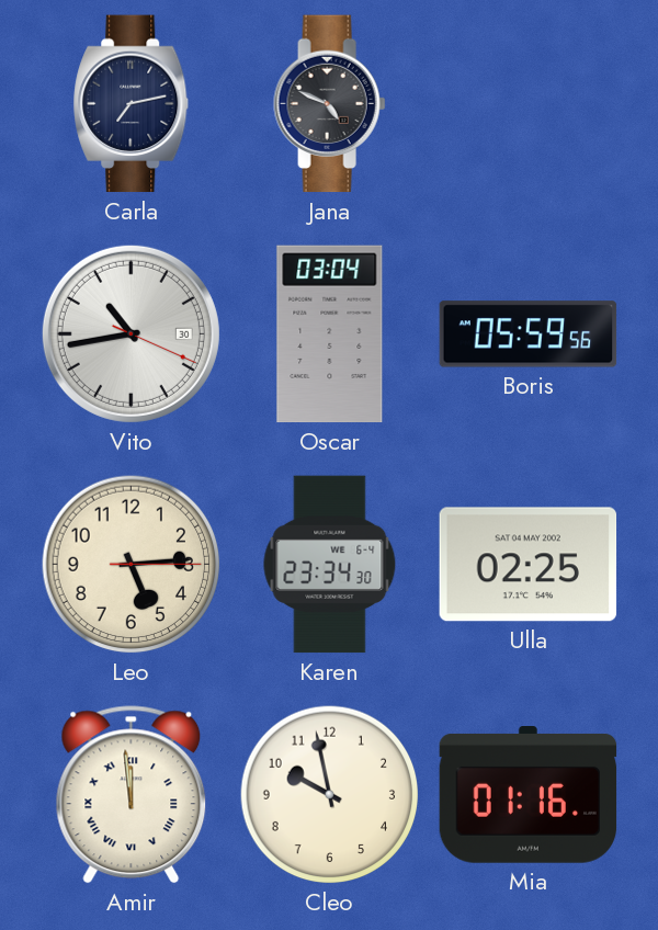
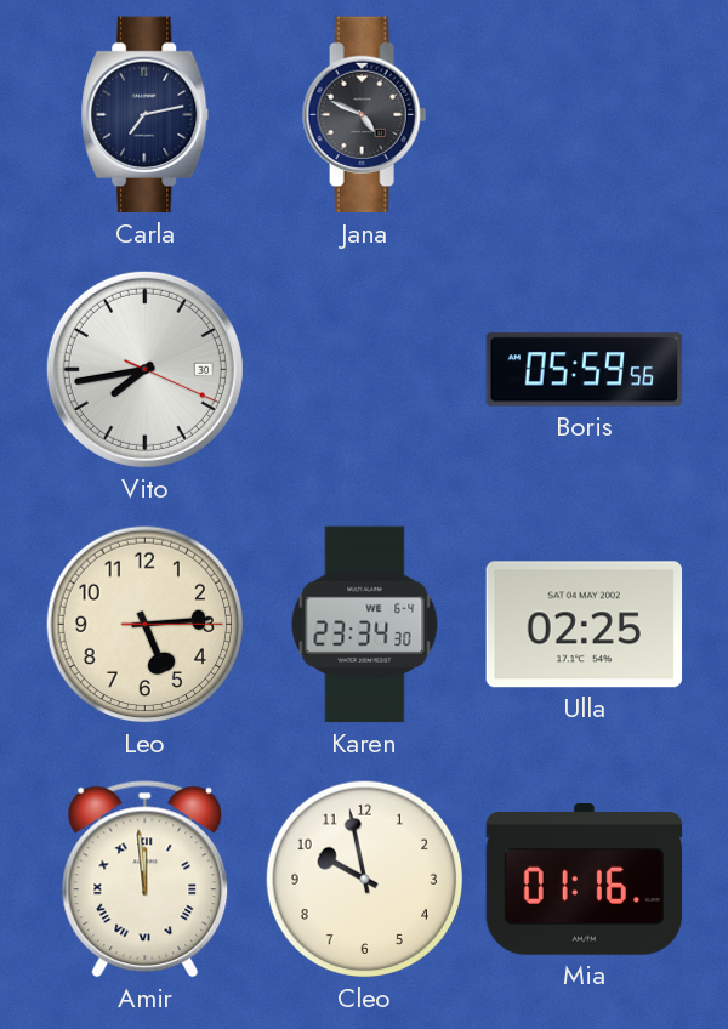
Vito: 10:43 -> 7:43 (144, 369)
Oscar: 03:04 -> none (330, 334)
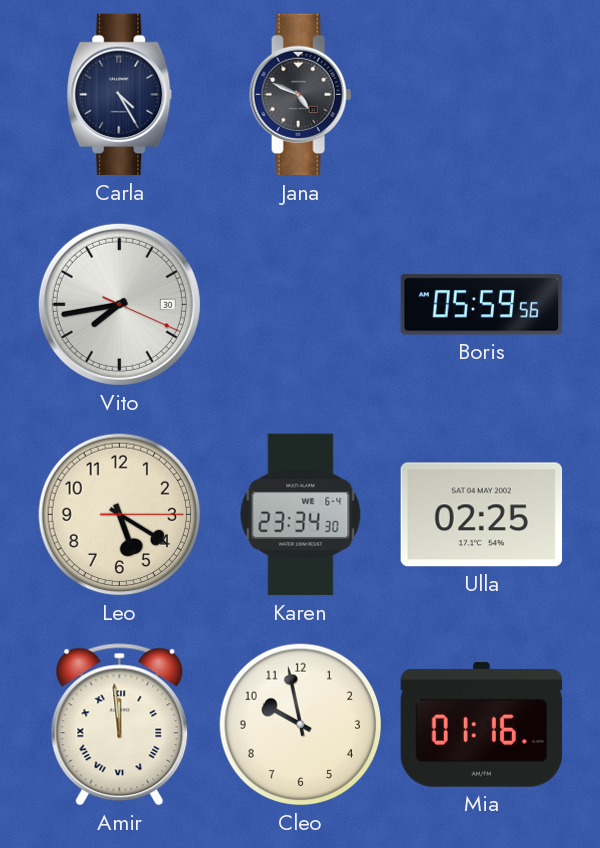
Carla: 7:13 -> 4:25 (120, 95)
Leo: 5:14 -> 5:20 (120, 515)
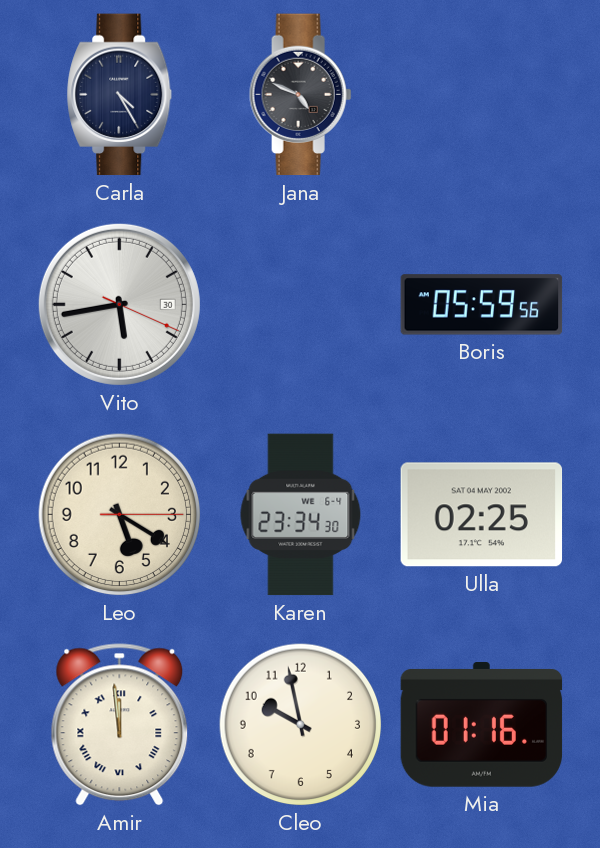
Vito: 7:43 -> 5:43 (119, 304)
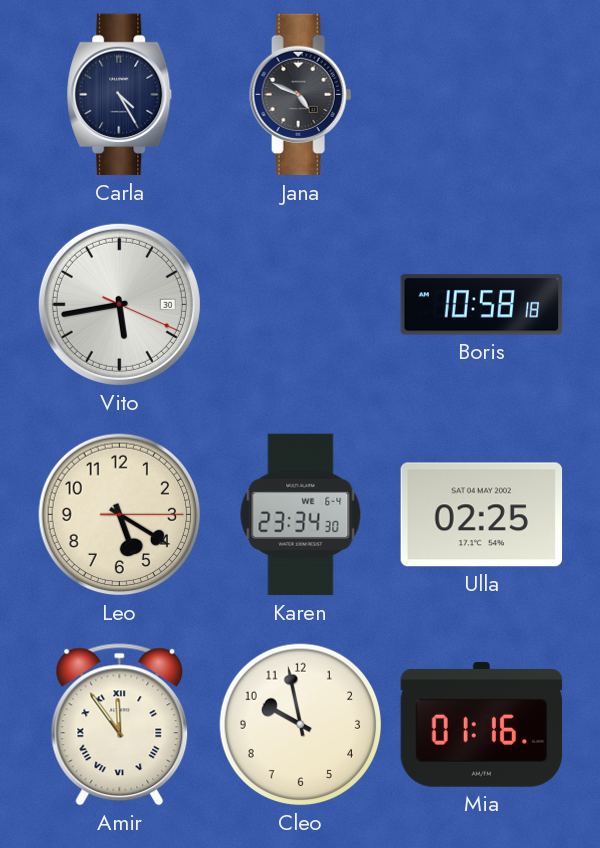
Boris: 05:59 -> 10:58 (482, 305)
Amir: 11:59 -> 11:54 (120, 725)
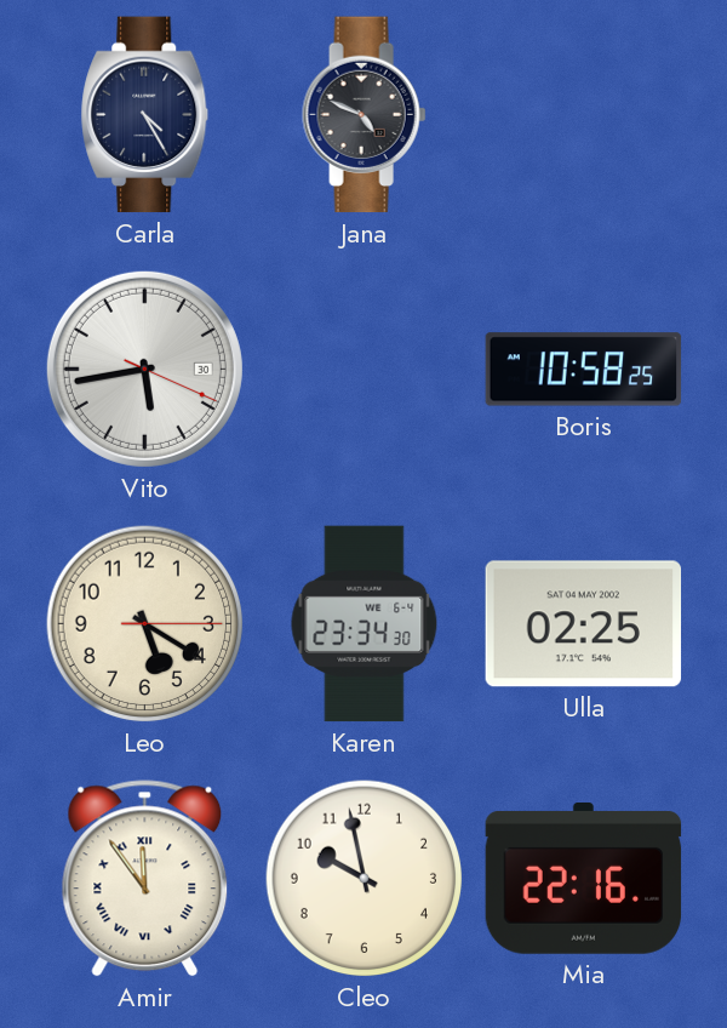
Boris: 10:58:18 -> 10:58:25 (584, 370)
Mia: 01:16 -> 22:16 (584, 879)
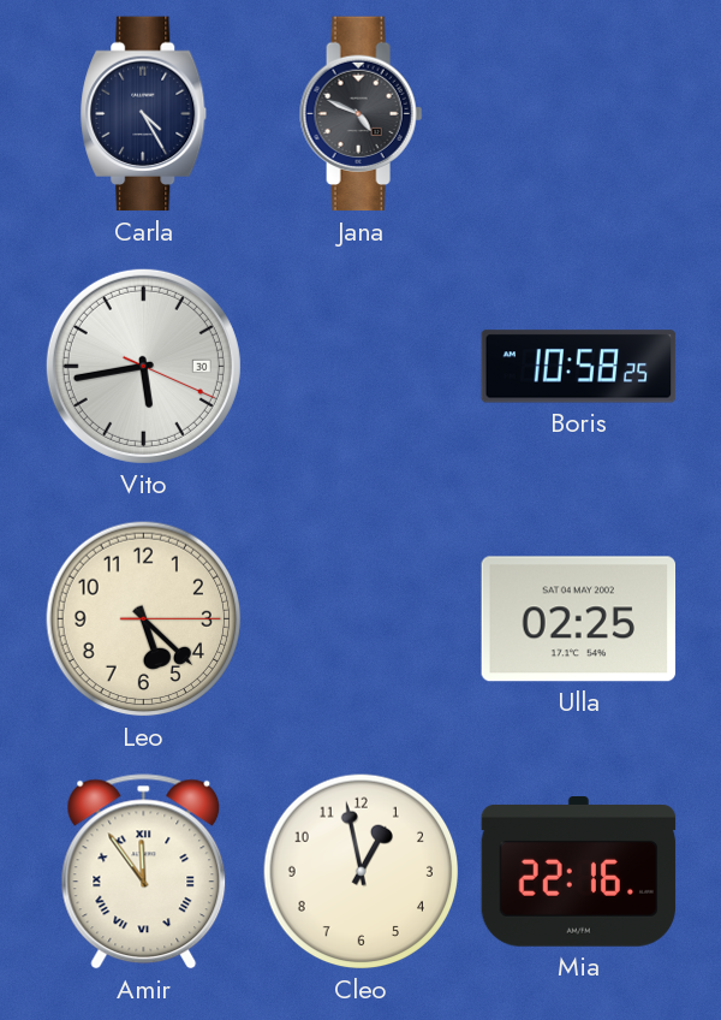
Leo: 5:20 -> 5:22 (144, 619)
Karen: 23:34 -> none (365, 624)
Cleo: 9:58 -> 12:58 (362, 872)
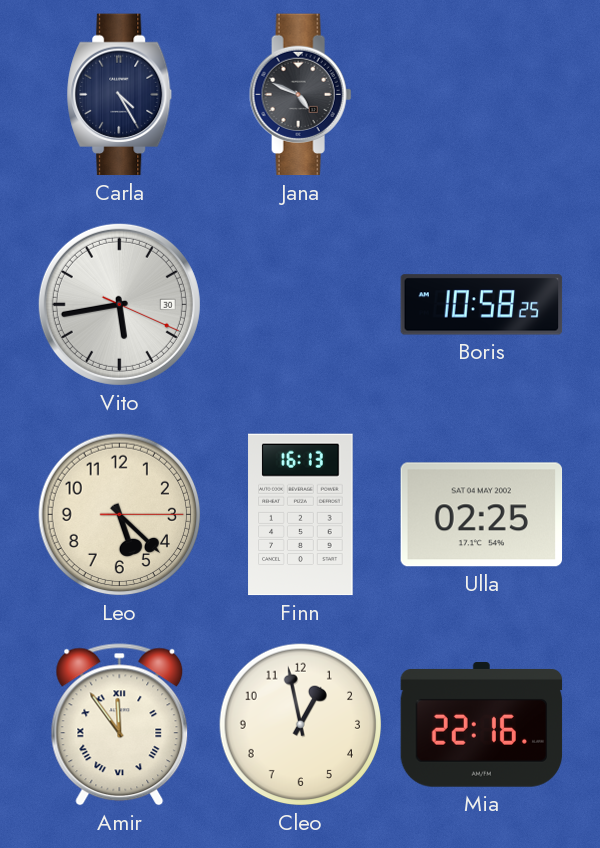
Finn: none -> 16:13 (301, 515)
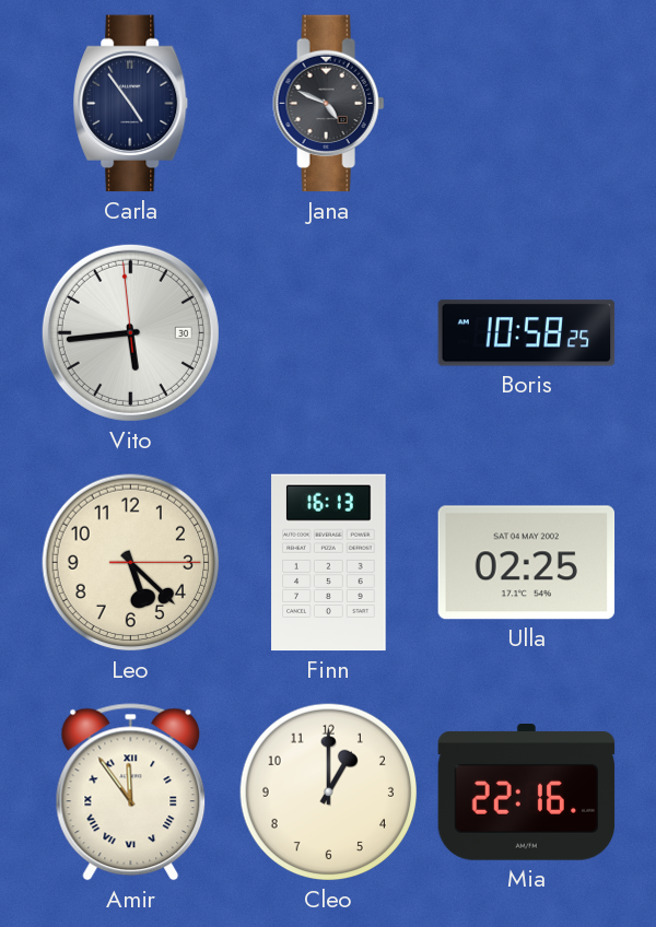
Carla: 4:25 -> 4:54 (131, 104)
Vito: 5:43:19 -> 5:43:59 (130, 332)
Cleo: 12:58 -> 1:00 (329, 793)
